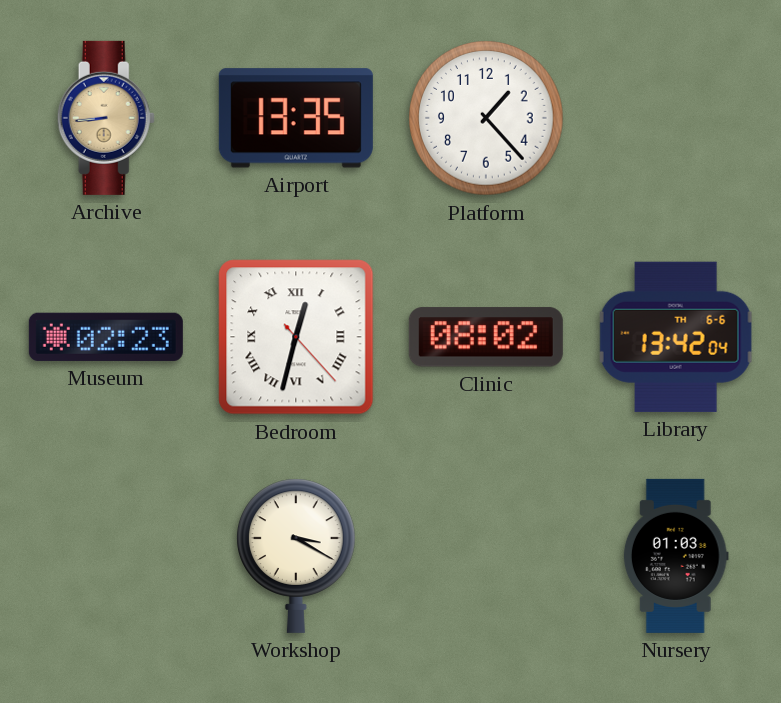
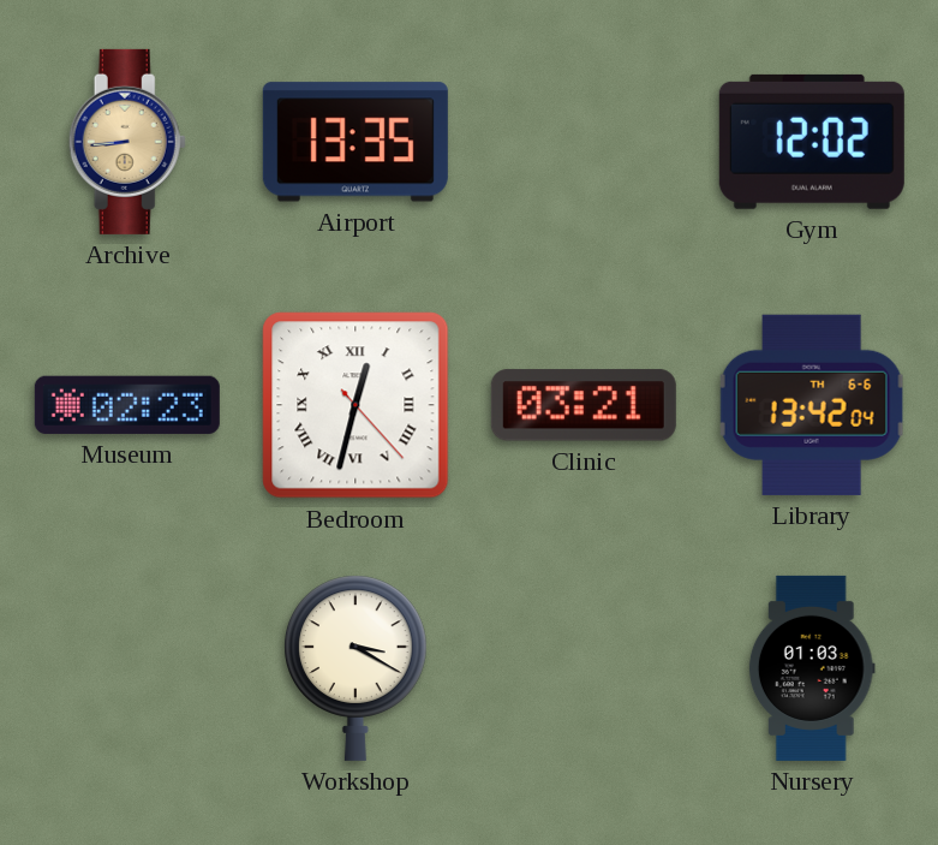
Platform: 1:23 -> none (486, 118)
Gym: none -> 12:02 (812, 142)
Clinic: 08:02 -> 03:21 (584, 405)
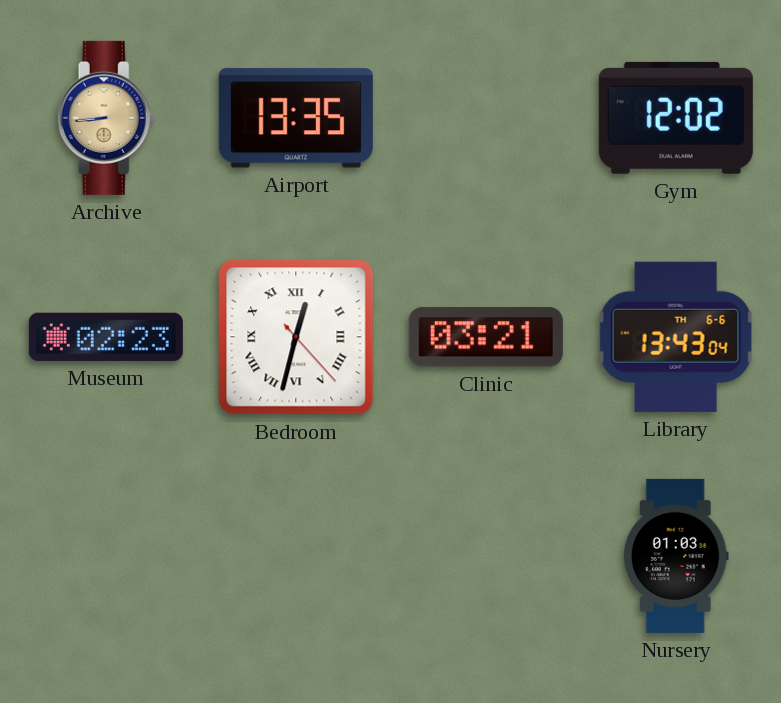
Library: 13:42 -> 13:43 (676, 337)
Workshop: 3:20 -> none (357, 668)
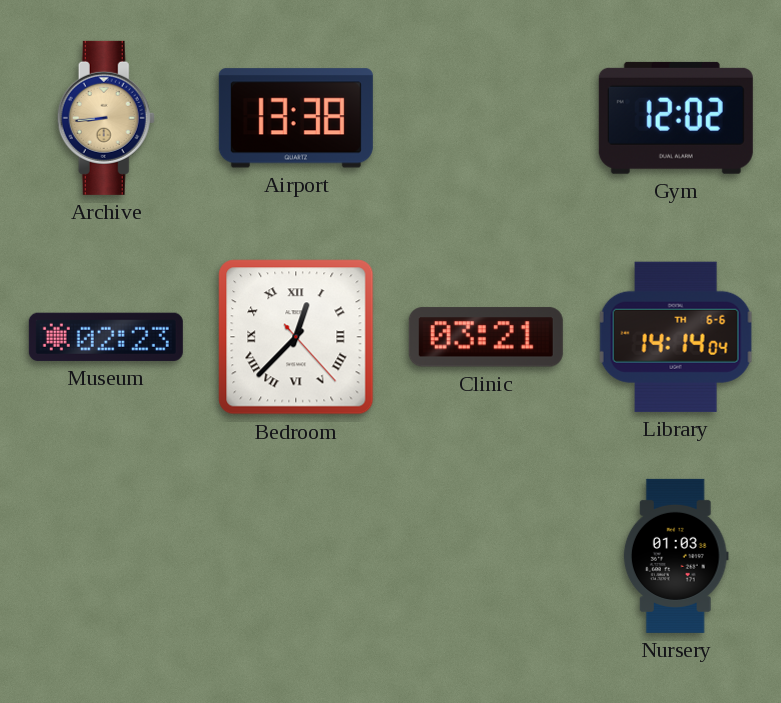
Airport: 13:35 -> 13:38 (296, 118)
Bedroom: 12:32 -> 12:37 (296, 337)
Library: 13:43 -> 14:14 (676, 337)
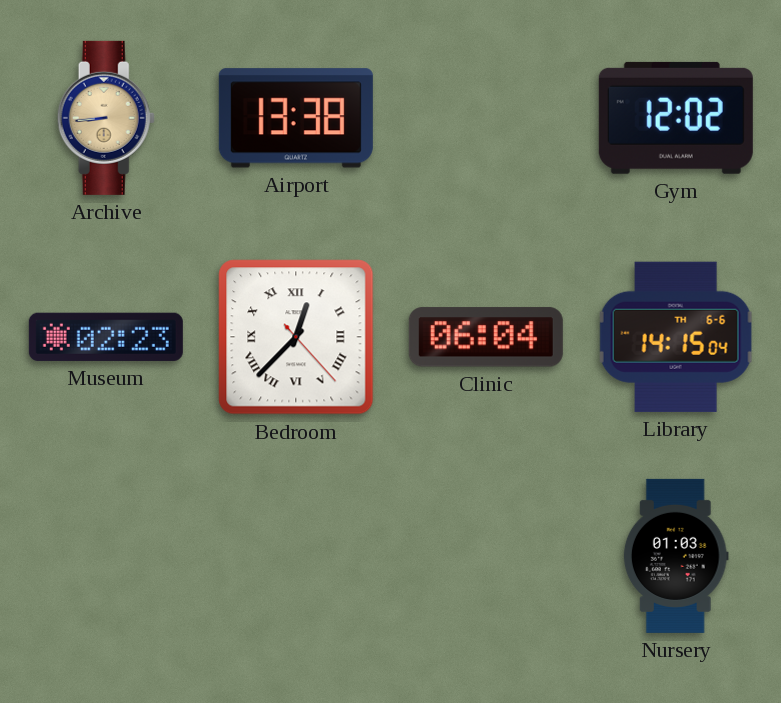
Clinic: 03:21 -> 06:04 (486, 337)
Library: 14:14 -> 14:15 (676, 337)
